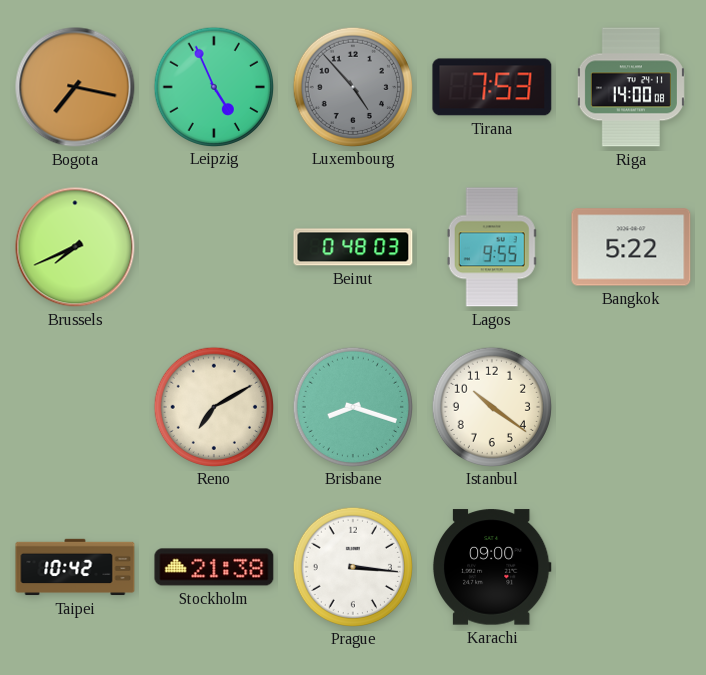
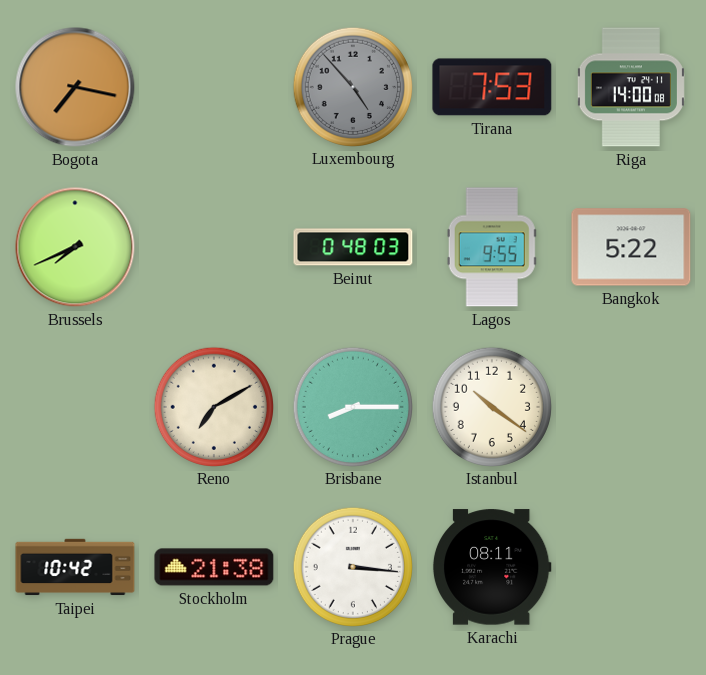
Leipzig: 4:56 -> none (213, 86)
Brisbane: 8:18 -> 8:15 (352, 406)
Karachi: 09:00 -> 08:11 (492, 567)
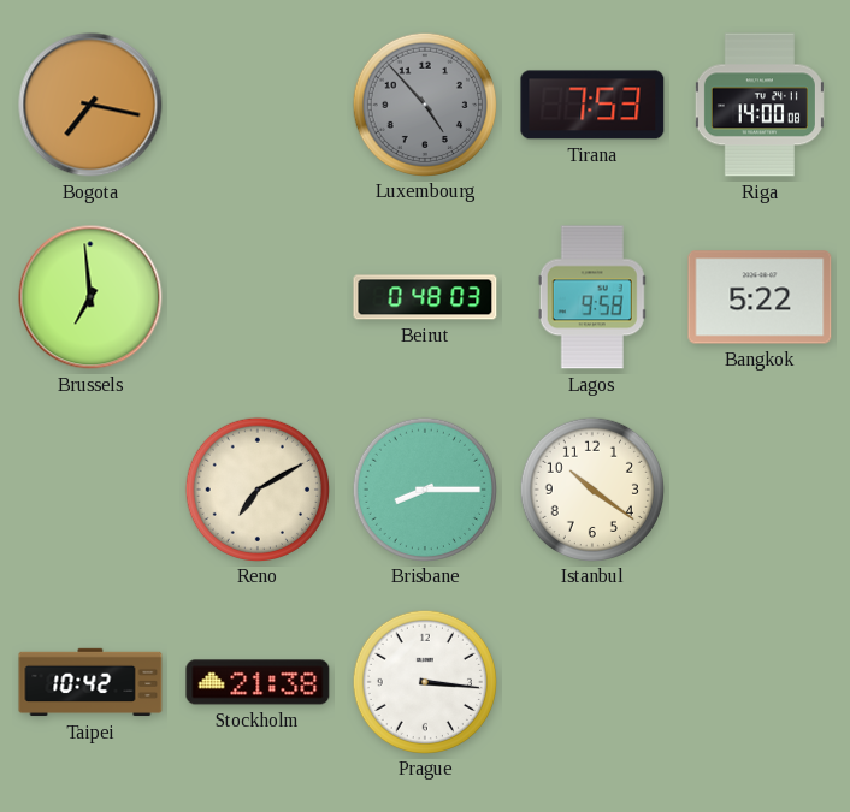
Brussels: 7:41 -> 6:59 (90, 297)
Lagos: 9:55 -> 9:58 (592, 297)
Karachi: 08:11 -> none (492, 567)
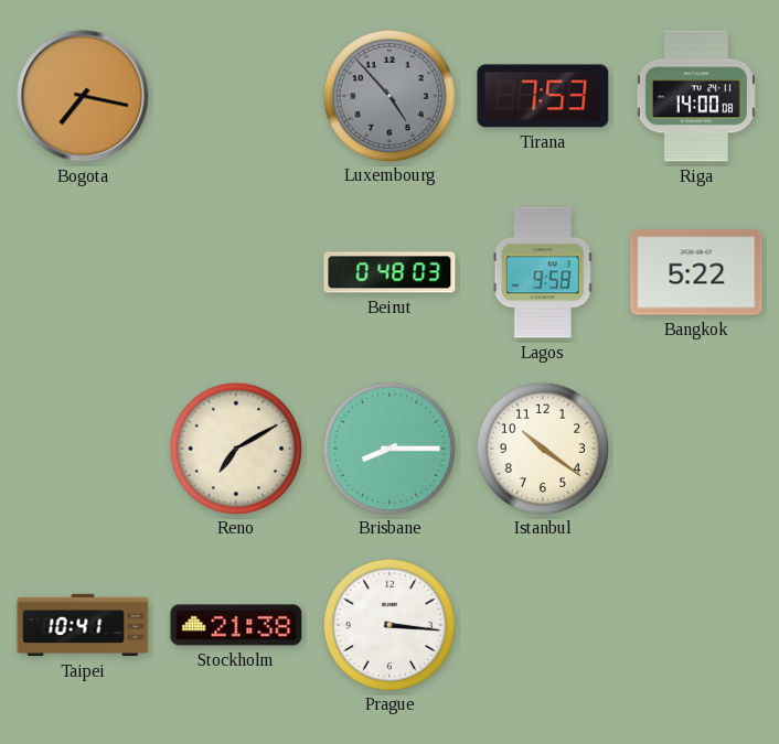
Brussels: 6:59 -> none (90, 297)
Taipei: 10:42 -> 10:41 (83, 625)
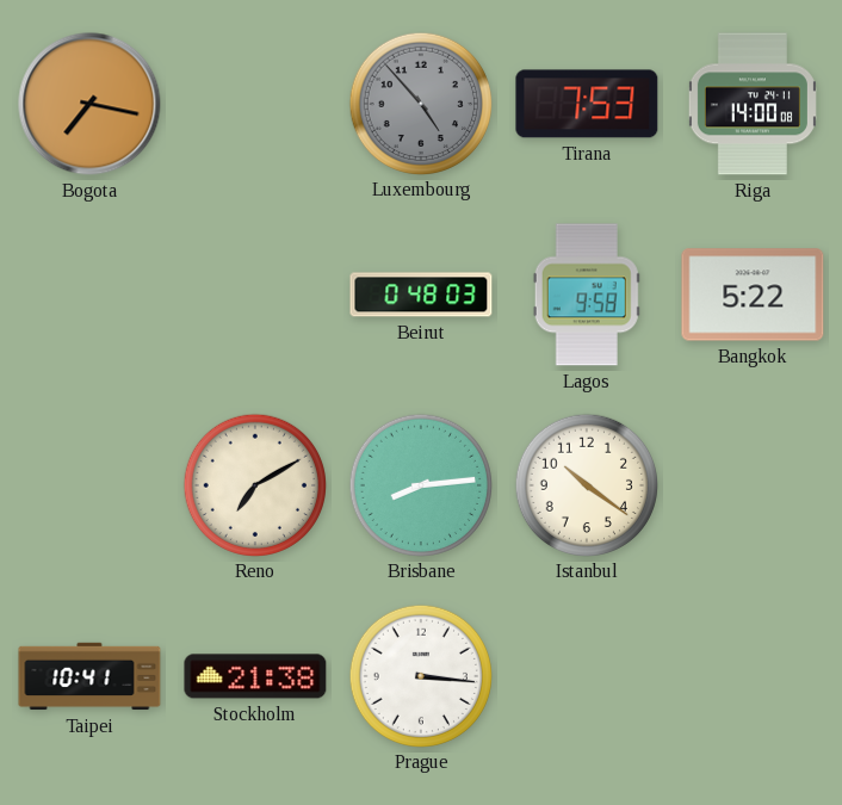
Brisbane: 8:15 -> 8:14 (420, 484)
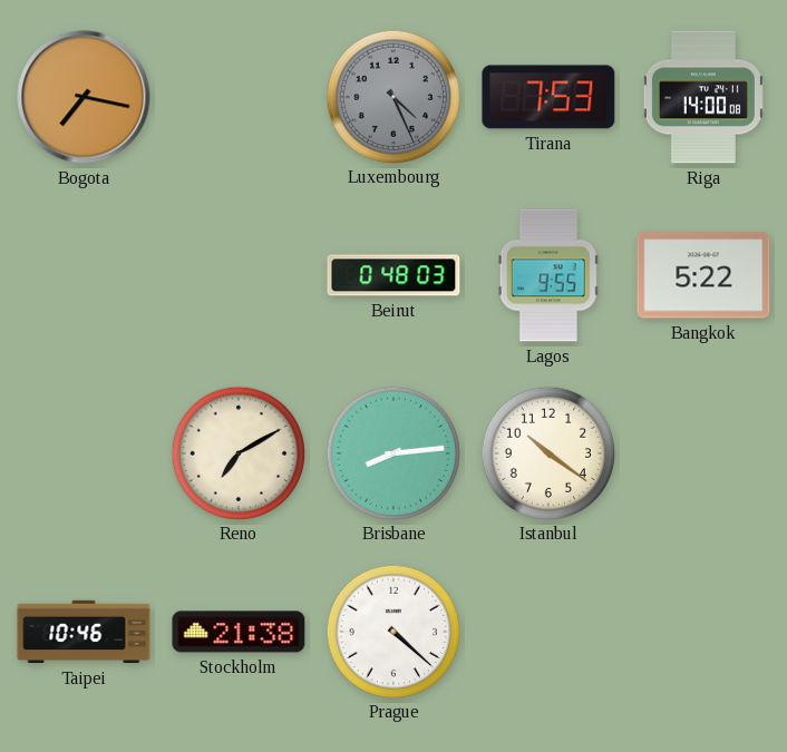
Luxembourg: 4:53 -> 4:26 (392, 96)
Lagos: 9:58 -> 9:55 (548, 275)
Taipei: 10:41 -> 10:46 (84, 632)
Prague: 3:16 -> 4:22 (392, 631)
